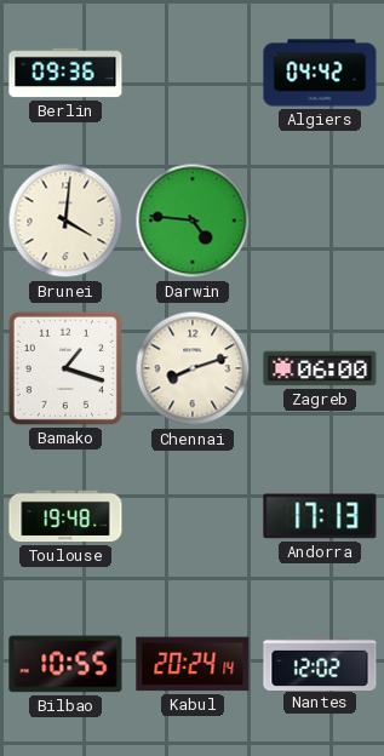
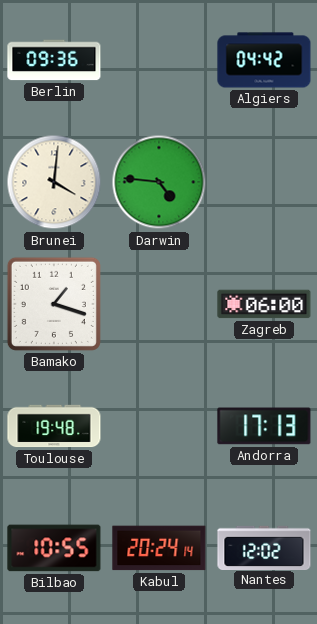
Chennai: 8:12 -> none (193, 368)
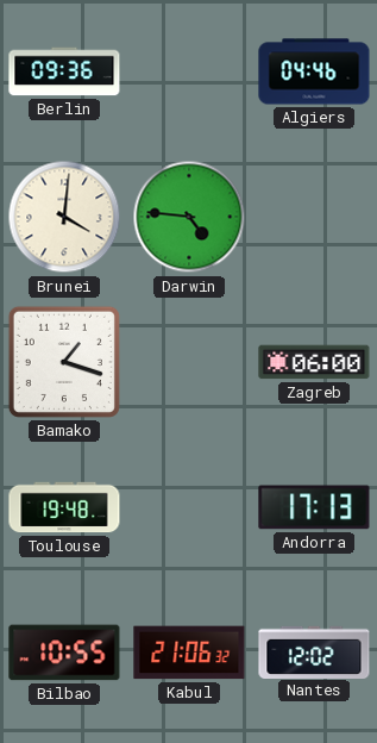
Algiers: 04:42 -> 04:46 (314, 71)
Kabul: 20:24 -> 21:06 (189, 653)
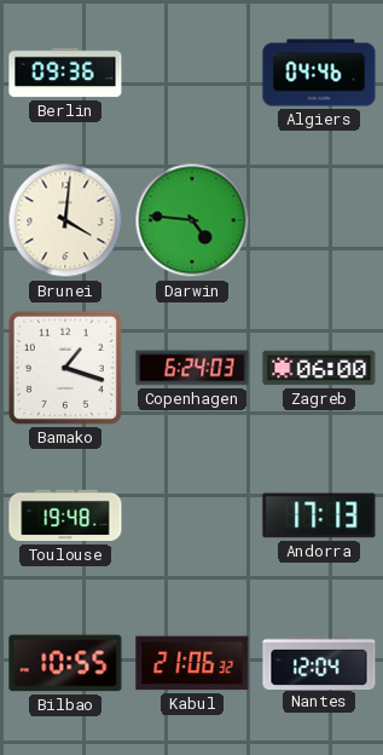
Copenhagen: none -> 6:24 (192, 368)
Nantes: 12:02 -> 12:04 (319, 662)
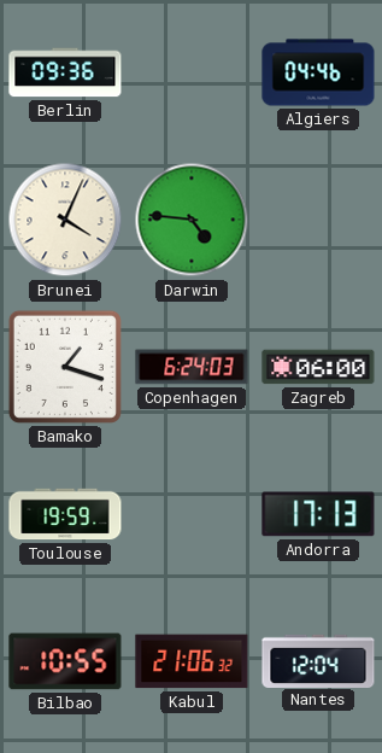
Brunei: 4:01 -> 4:04 (65, 220)
Toulouse: 19:48 -> 19:59 (65, 514)
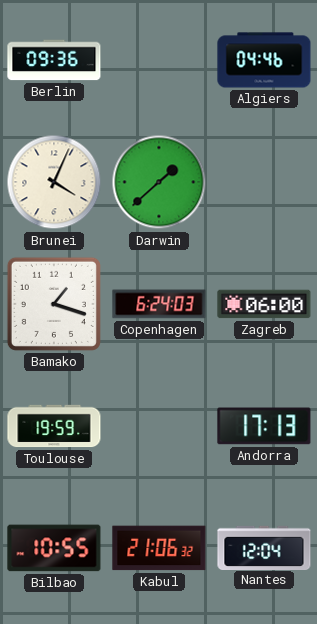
Darwin: 4:46 -> 1:38 (159, 182)
